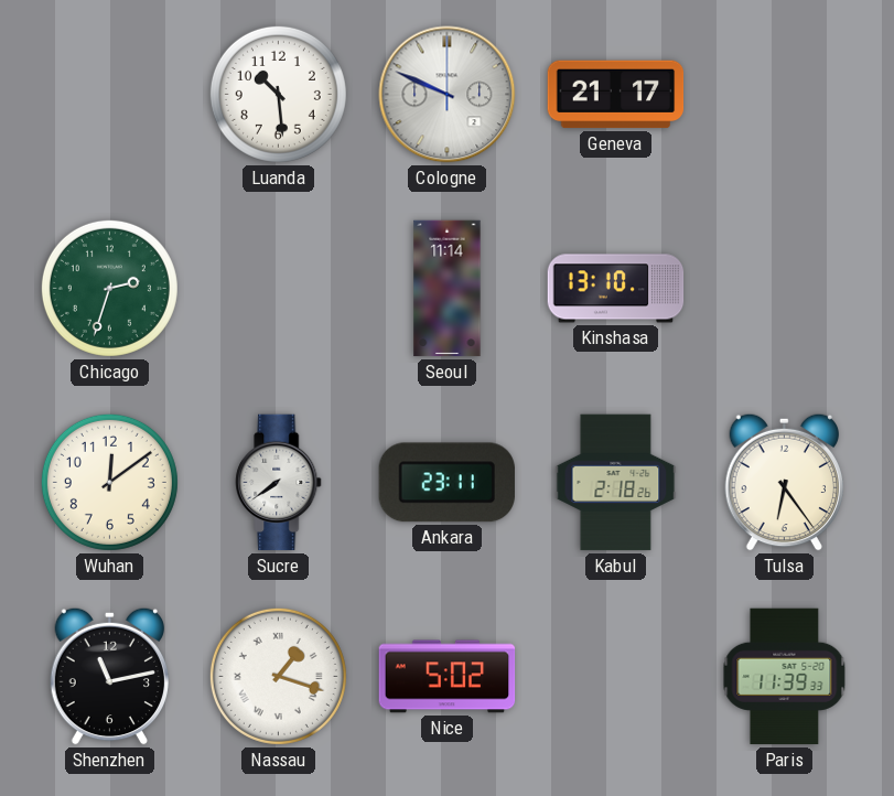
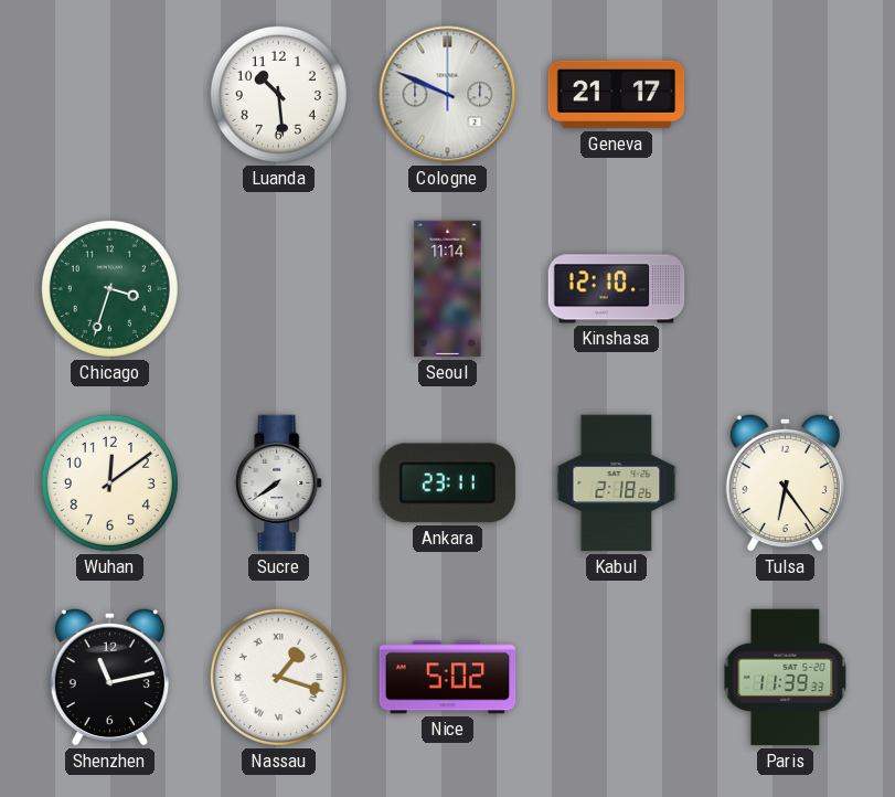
Chicago: 2:33 -> 3:33 (109, 288)
Kinshasa: 13:10 -> 12:10 (617, 289)
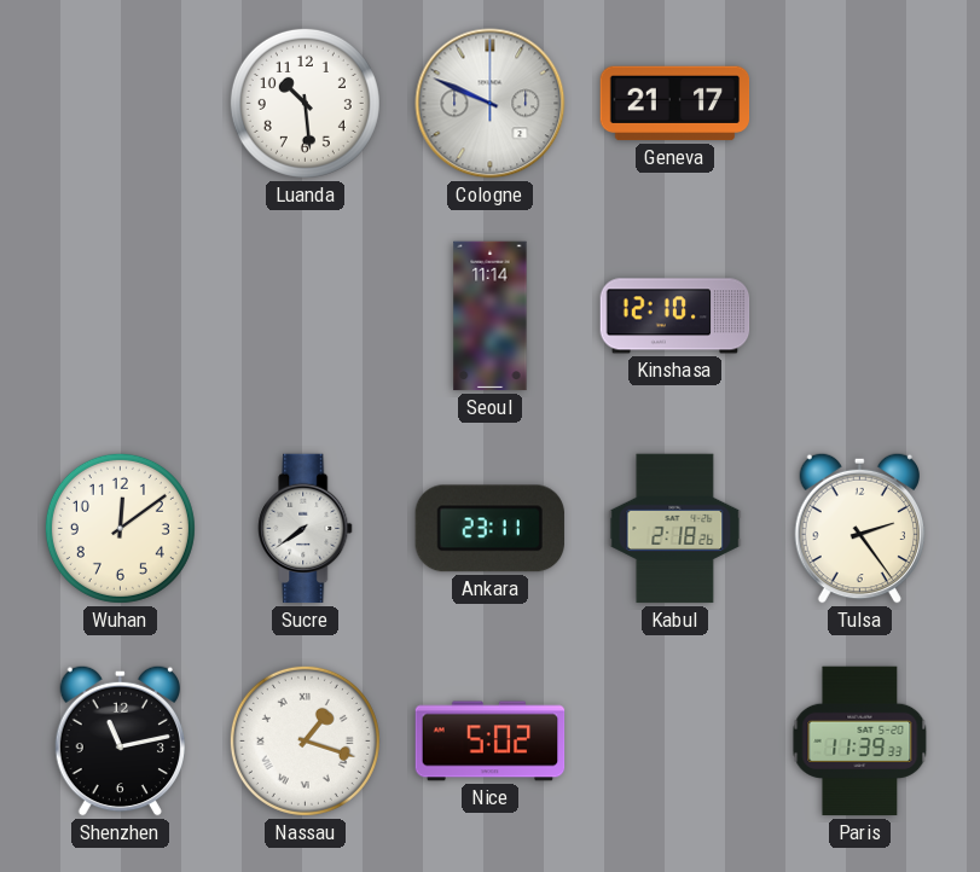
Chicago: 3:33 -> none (109, 288)
Tulsa: 6:24 -> 2:24 (859, 528)
